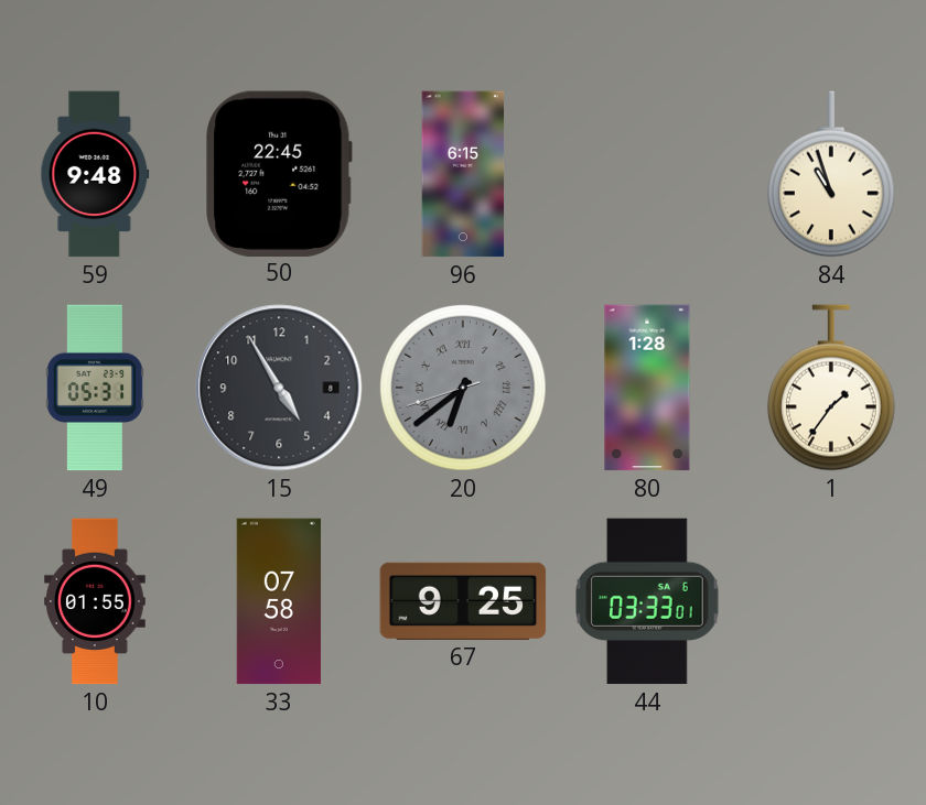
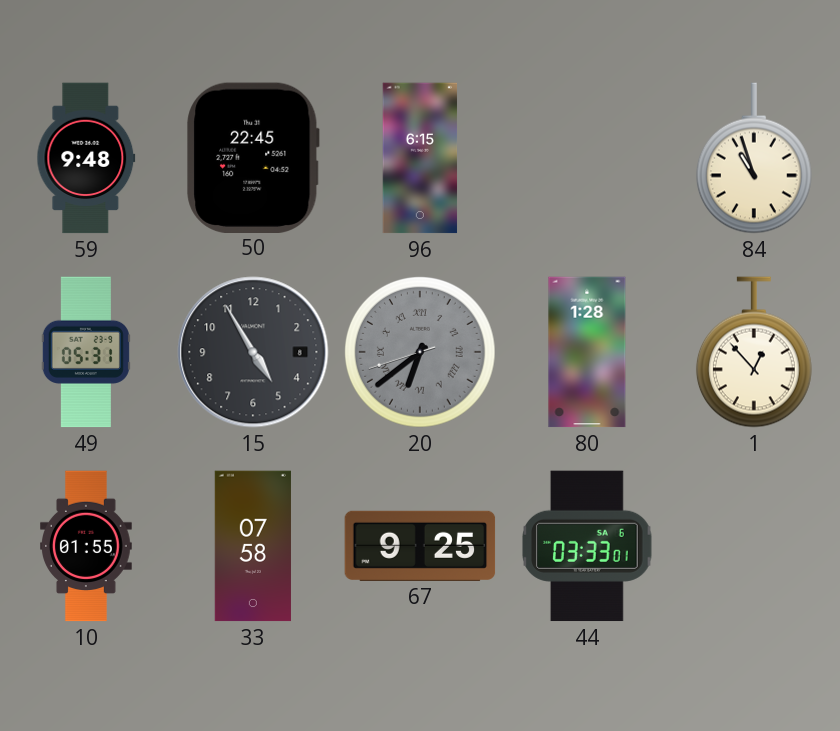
1: 1:36 -> 12:53 (754, 352)
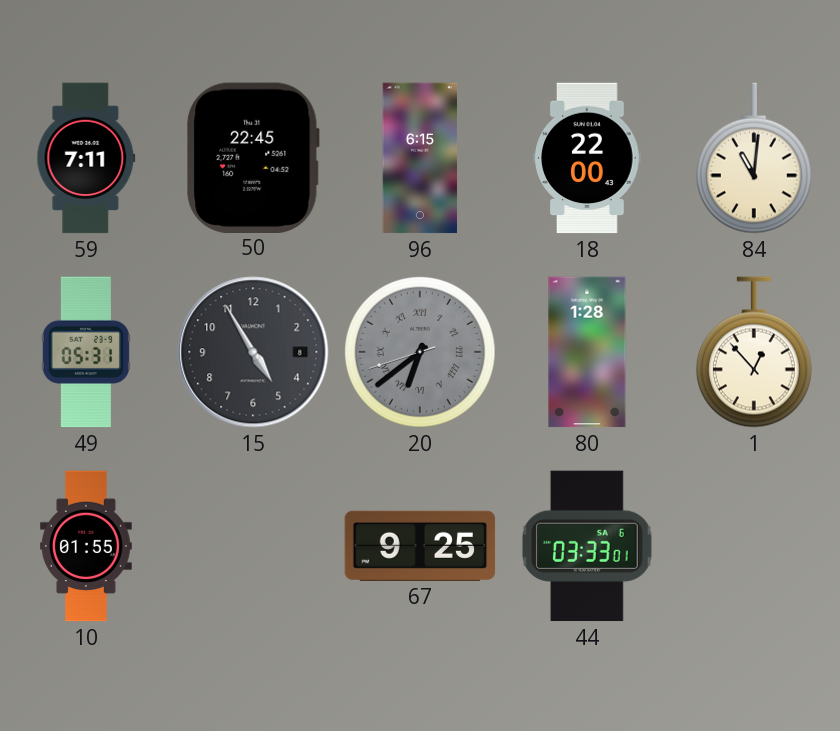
59: 9:48 -> 7:11 (86, 158)
18: none -> 22:00 (587, 158)
84: 10:57 -> 11:01 (754, 158)
33: 07:58 -> none (253, 546)
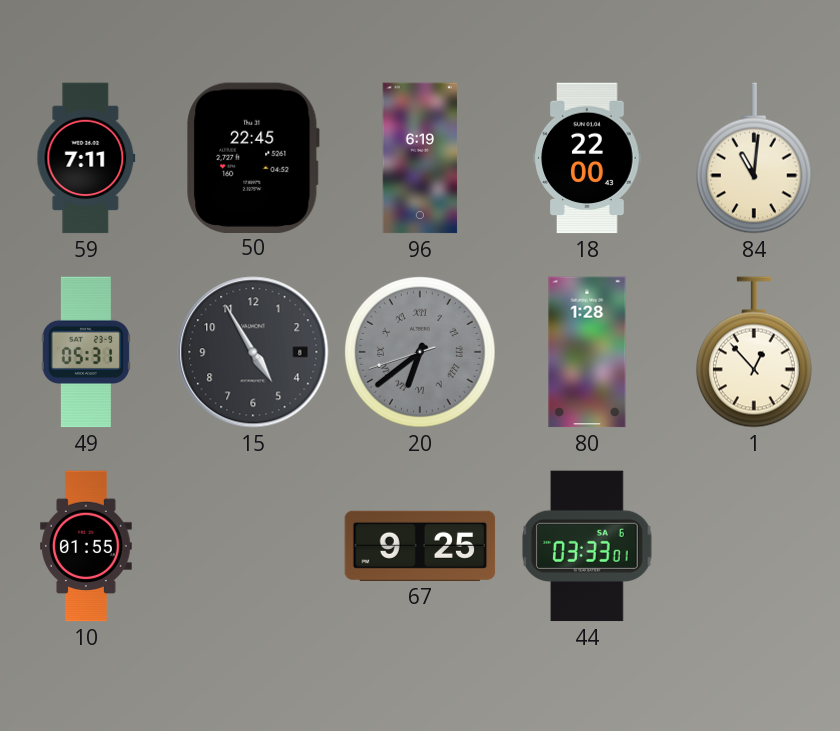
96: 6:15 -> 6:19 (420, 158)
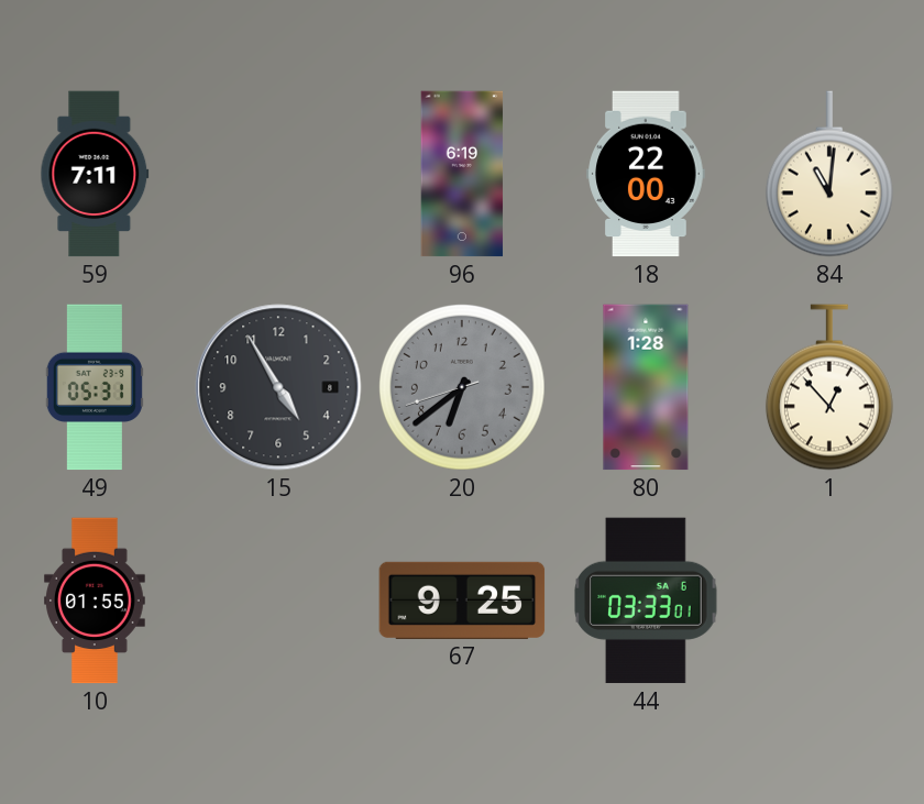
50: 22:45 -> none (253, 157)
20 numerals: Roman -> Arabic (462, 387)
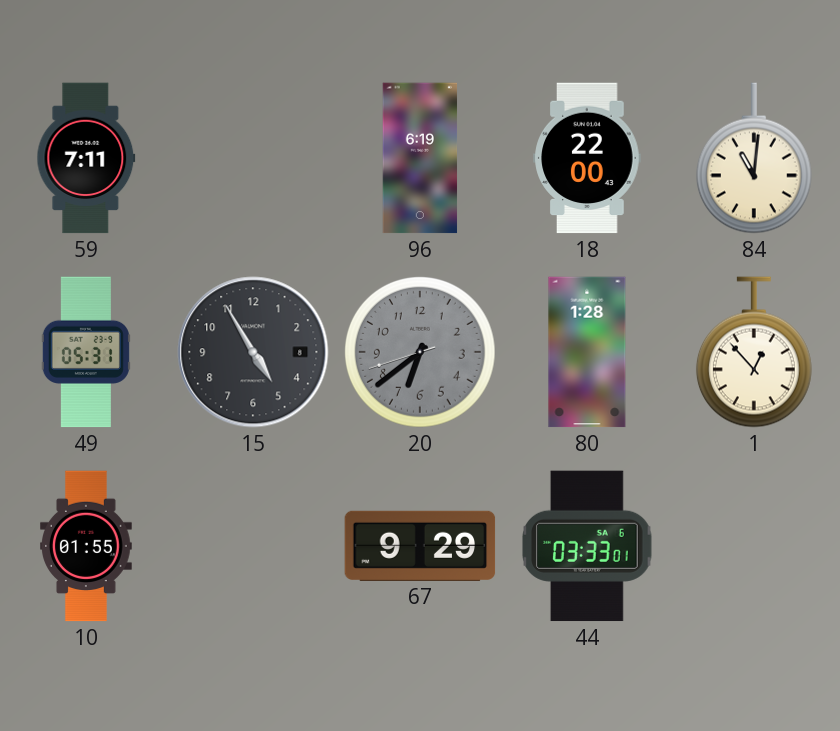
67: 9:25 -> 9:29 (420, 546)
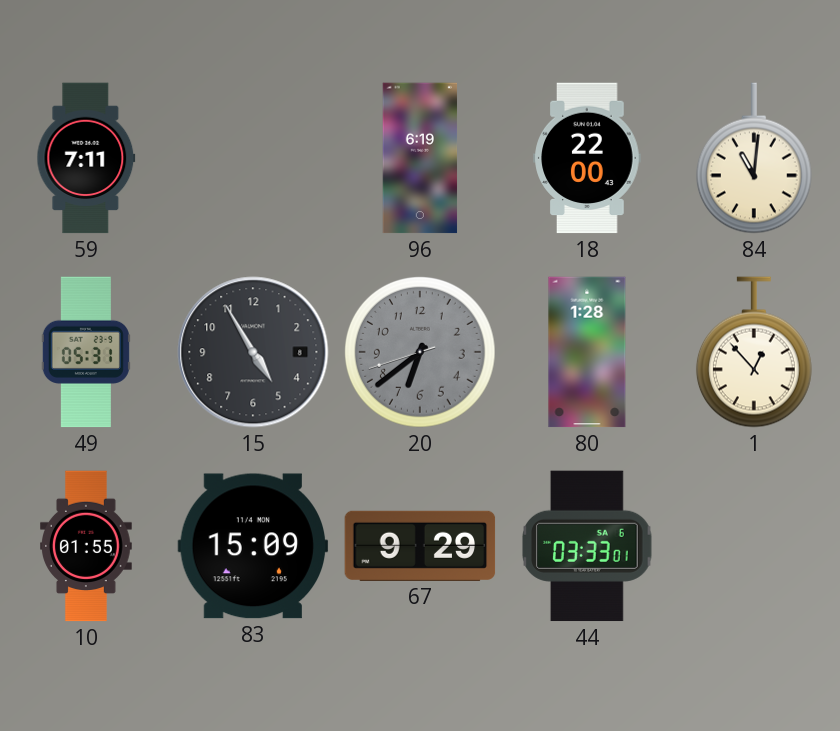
83: none -> 15:09 (253, 546)
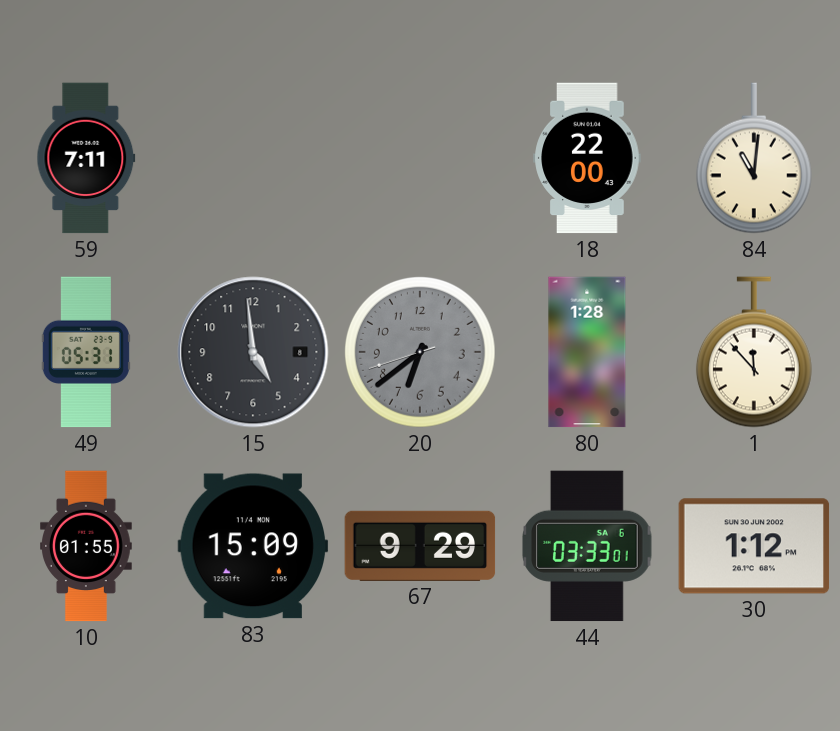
96: 6:19 -> none (420, 158)
15: 4:55 -> 4:59 (253, 352)
1: 12:53 -> 11:53 (754, 352)
30: none -> 1:12 (754, 546)
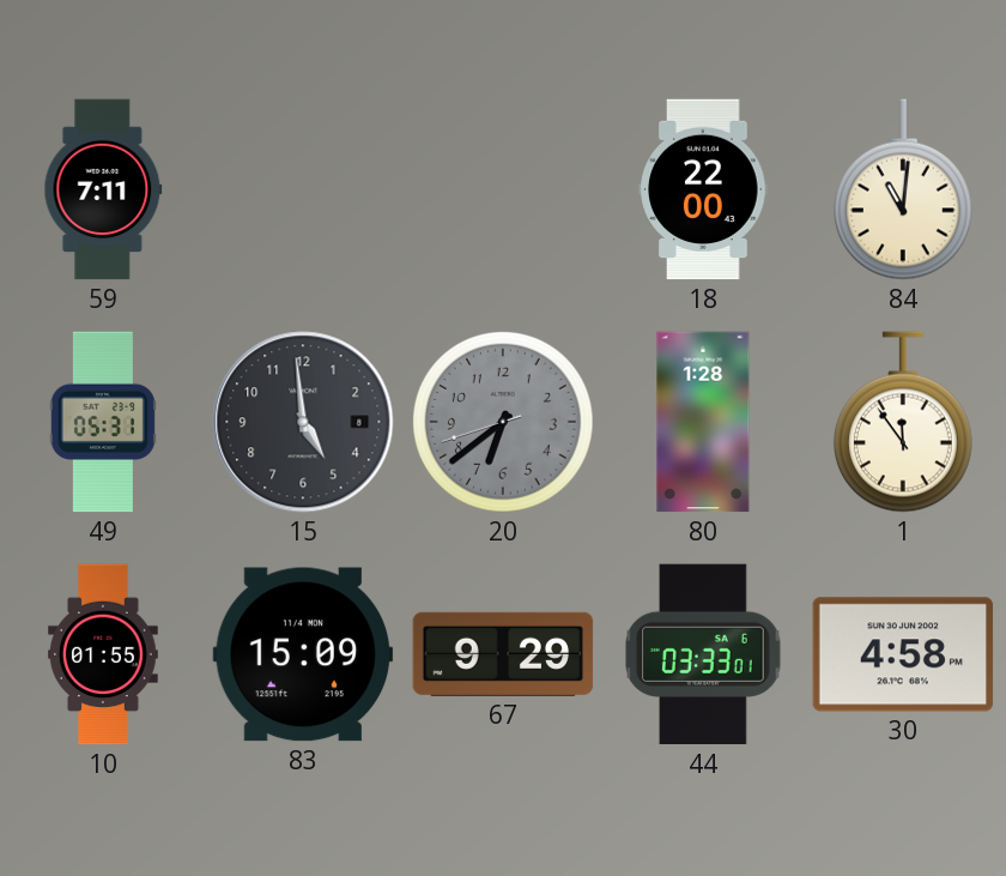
1: 11:53 -> 11:54 (903, 422)
30: 1:12 -> 4:58 (903, 654)
